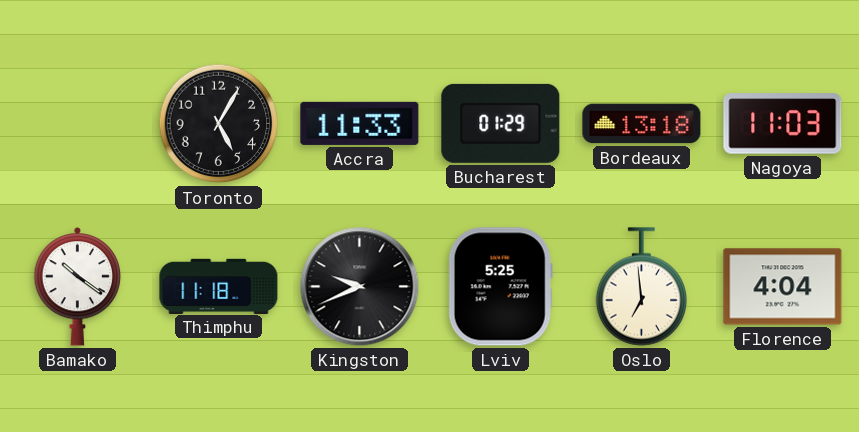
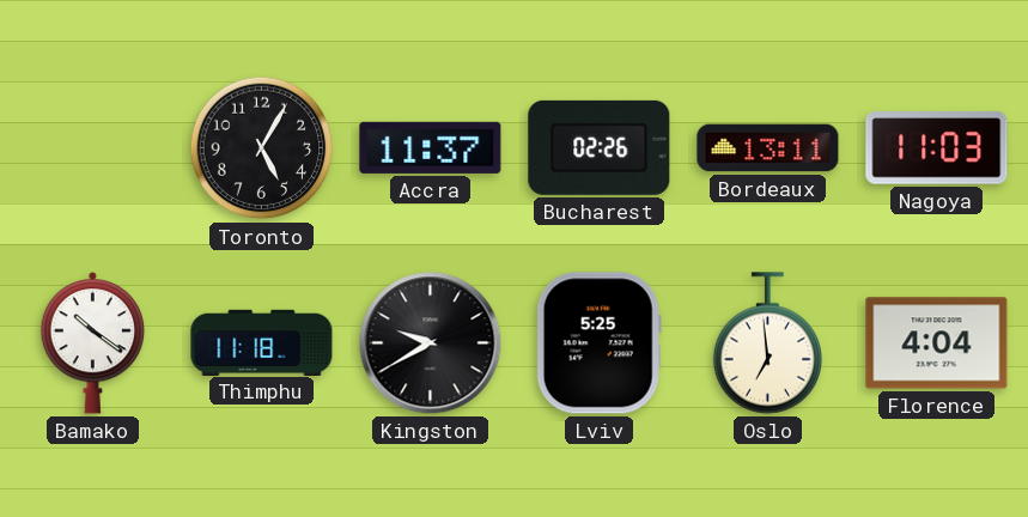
Accra: 11:33 -> 11:37 (431, 147)
Bucharest: 01:29 -> 02:26 (600, 147)
Bordeaux: 13:18 -> 13:11 (768, 148)
Kingston: 9:41 -> 9:40 (431, 343)
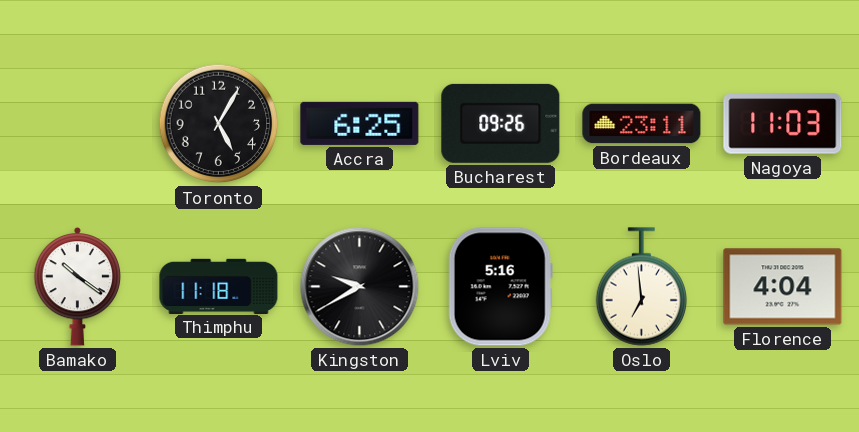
Accra: 11:37 -> 6:25 (360, 123)
Bucharest: 02:26 -> 09:26 (501, 123)
Bordeaux: 13:11 -> 23:11 (642, 124)
Lviv: 5:25 -> 5:16 (500, 287)
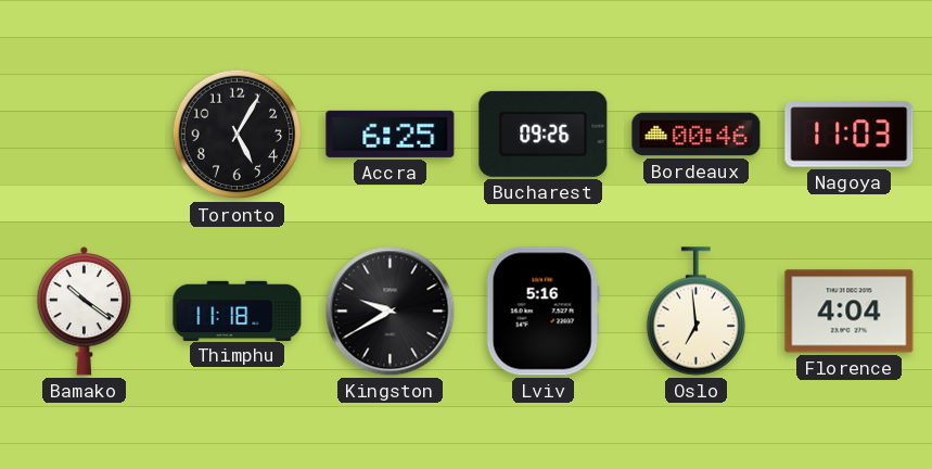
Bordeaux: 23:11 -> 00:46 (697, 135)
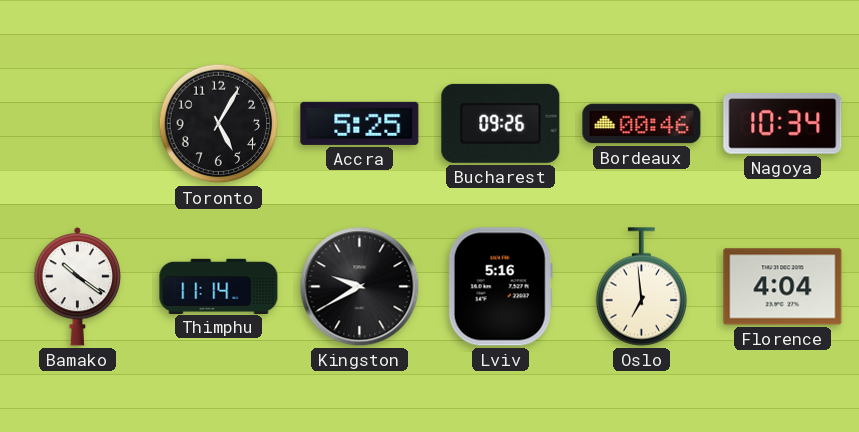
Accra: 6:25 -> 5:25 (360, 123)
Nagoya: 11:03 -> 10:34 (783, 124)
Thimphu: 11:18 -> 11:14 (219, 286)
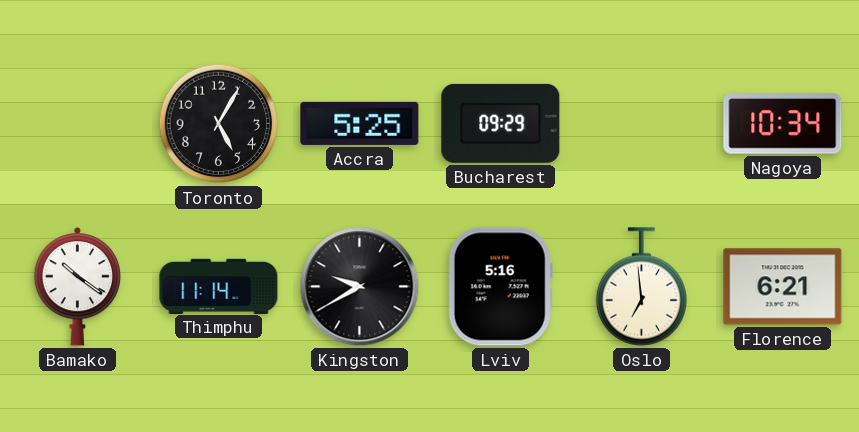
Bucharest: 09:26 -> 09:29 (501, 123)
Bordeaux: 00:46 -> none (642, 124)
Florence: 4:04 -> 6:21 (783, 287)
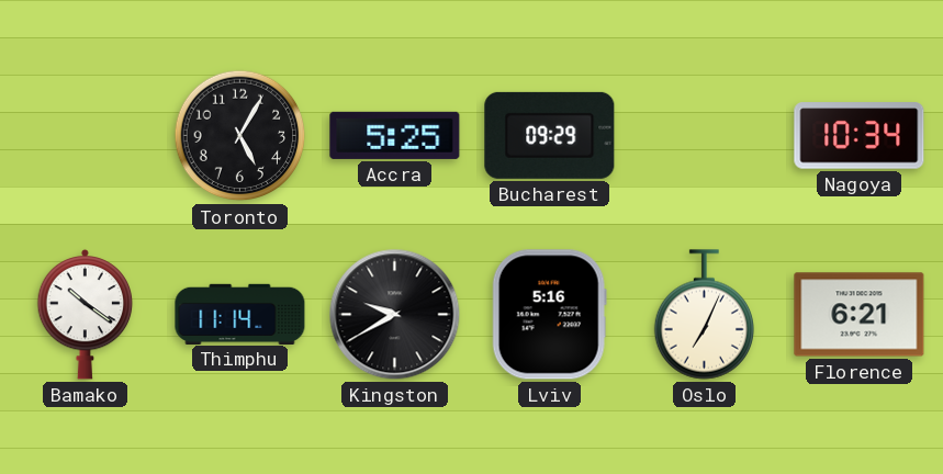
Oslo: 6:59 -> 7:04 (705, 315)
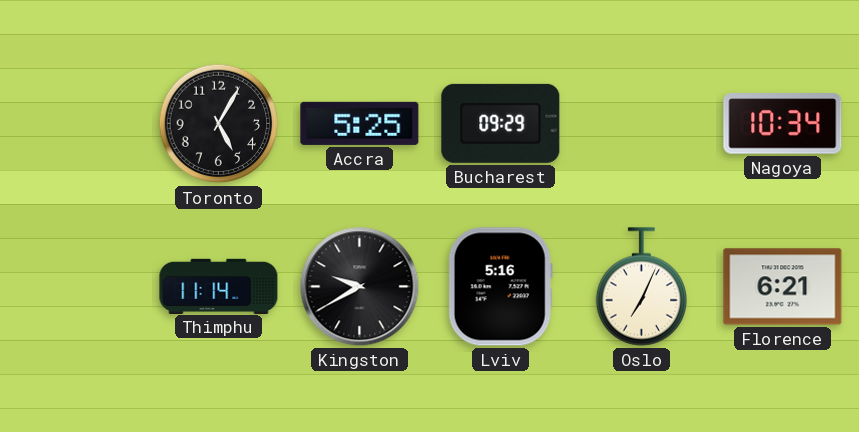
Bamako: 10:21 -> none (86, 314)
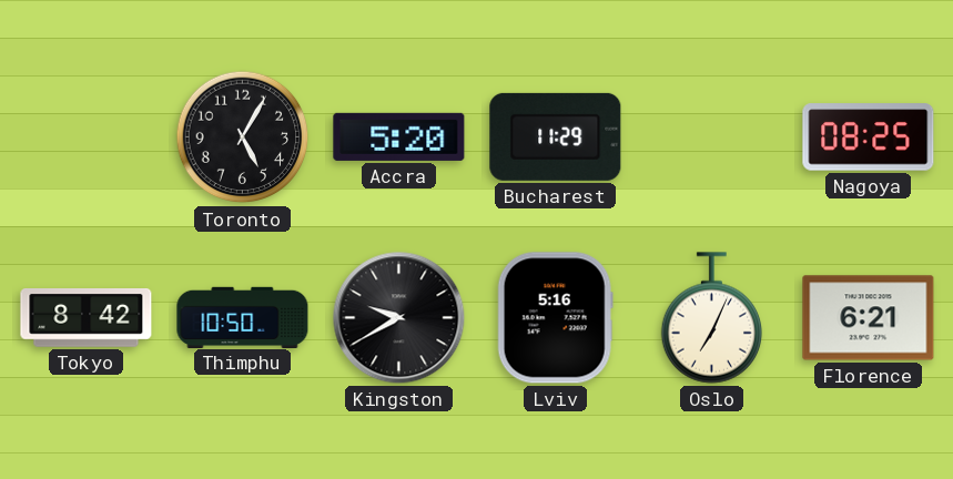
Accra: 5:25 -> 5:20 (399, 136)
Bucharest: 09:29 -> 11:29 (556, 136)
Nagoya: 10:34 -> 08:25 (869, 137)
Tokyo: none -> 8:42 (87, 318)
Thimphu: 11:14 -> 10:50 (243, 317)
